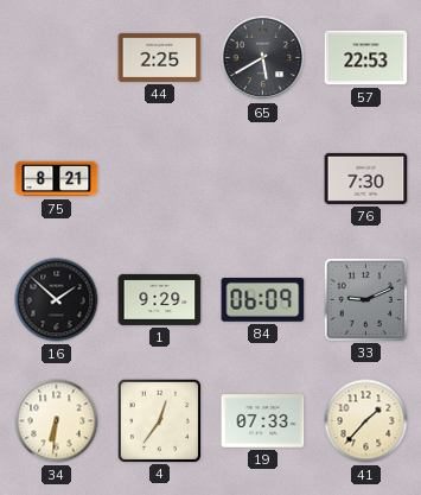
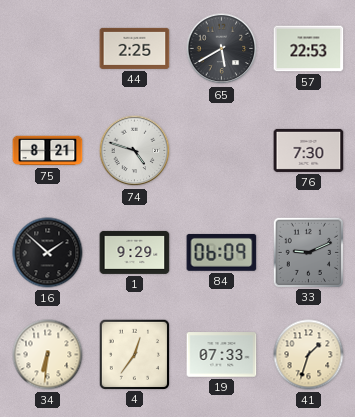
74: none -> 4:48 (135, 151)
41: 1:37 -> 1:33 (309, 355)
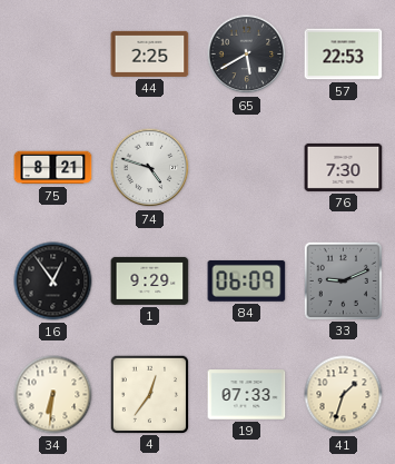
16: 1:52 -> 12:54 (53, 282)
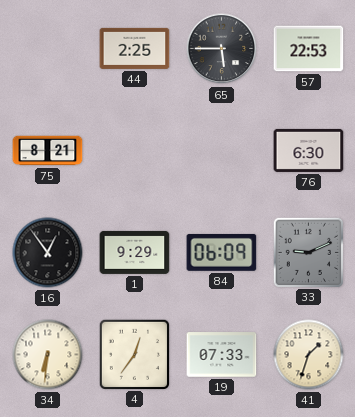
65: 5:40 -> 5:45 (222, 49)
74: 4:48 -> none (150, 168)
76: 7:30 -> 6:30 (309, 150)
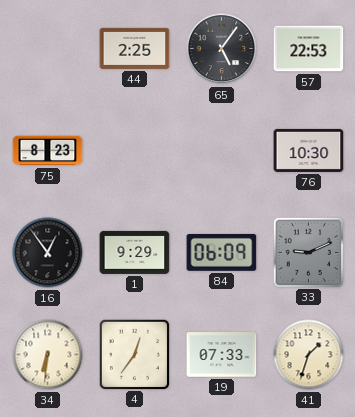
65: 5:45 -> 5:06 (222, 49)
75: 8:21 -> 8:23 (48, 151)
76: 6:30 -> 10:30 (309, 150)
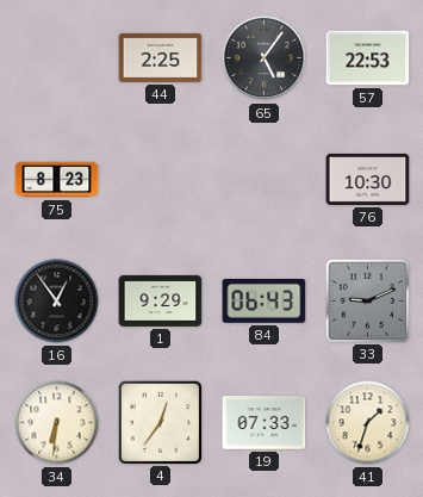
84: 06:09 -> 06:43 (265, 300)
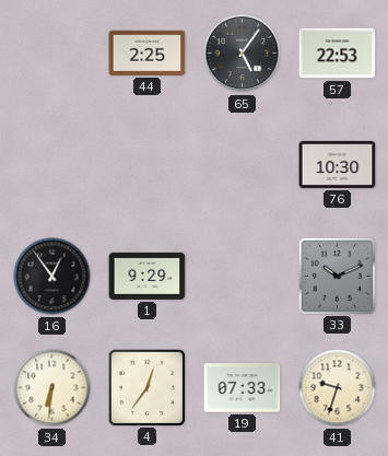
75: 8:23 -> none (57, 180)
84: 06:43 -> none (265, 300)
33: 9:11 -> 10:11 (337, 276)
41: 1:33 -> 9:33 (338, 388)
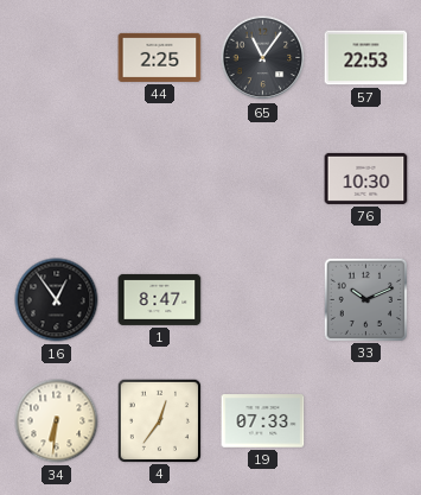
65: 5:06 -> 11:06 (263, 58)
1: 9:29 -> 8:47 (160, 299)
41: 9:33 -> none (338, 388)
